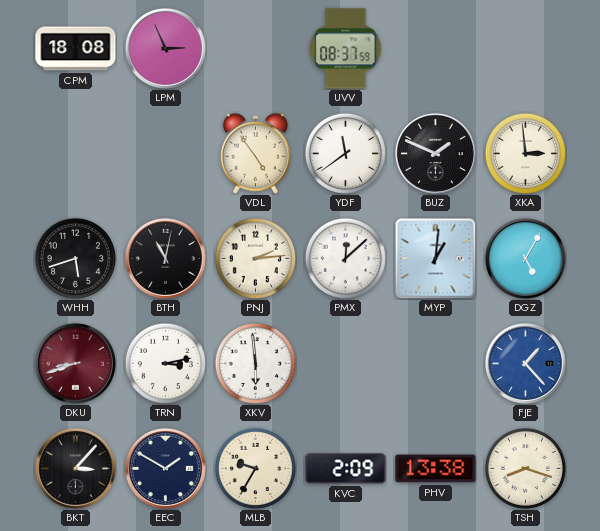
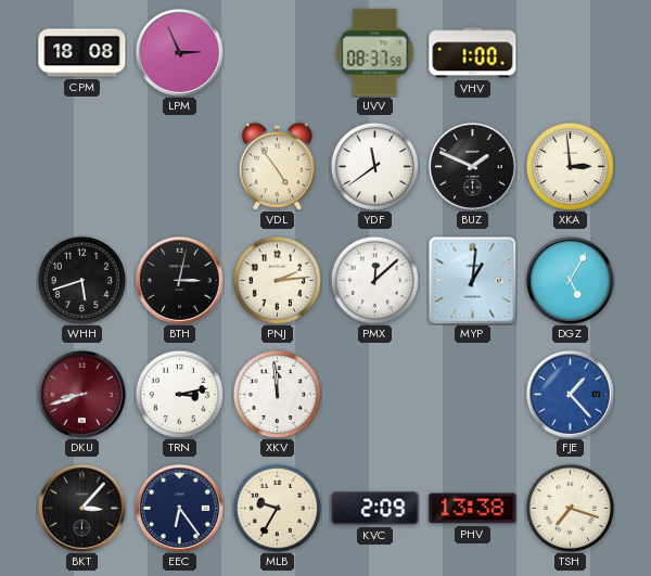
VHV: none -> 1:00 (473, 53)
BTH: 11:02 -> 3:02 (179, 280)
XKV: 5:59 -> 11:59 (277, 394)
EEC: 1:50 -> 6:24 (179, 508)
TSH: 8:18 -> 7:18 (570, 508)
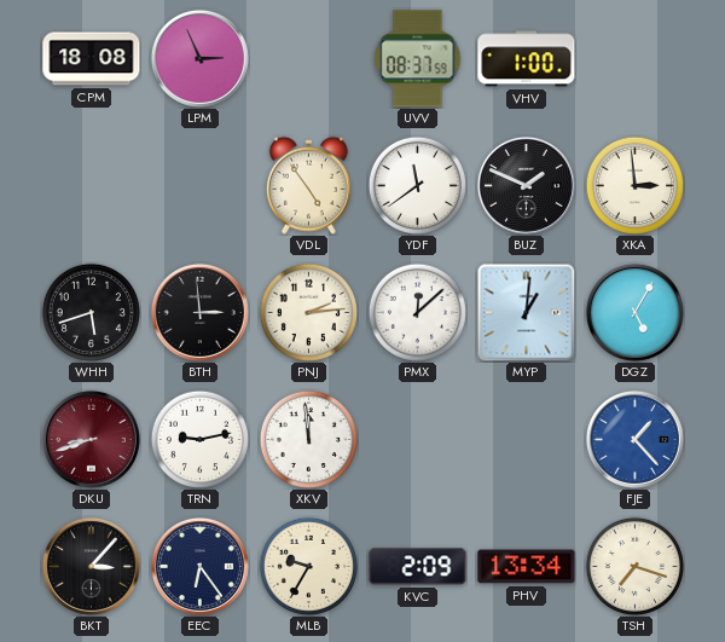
BTH: 3:02 -> 2:59 (199, 312)
TRN: 3:13 -> 9:13 (199, 439)
PHV: 13:38 -> 13:34 (527, 567)
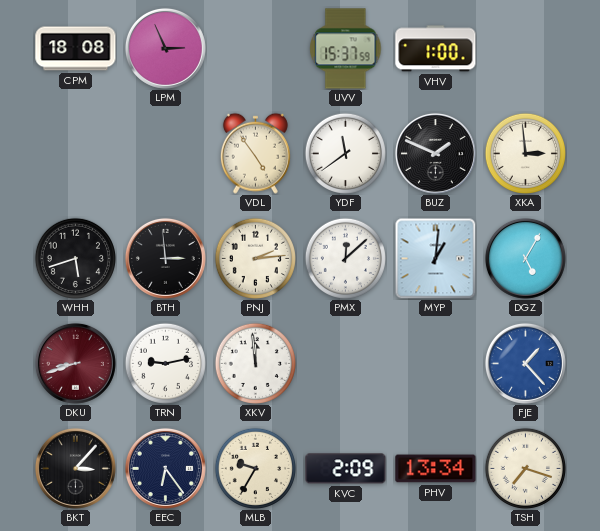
UVV: 08:37 -> 15:37 (346, 49)
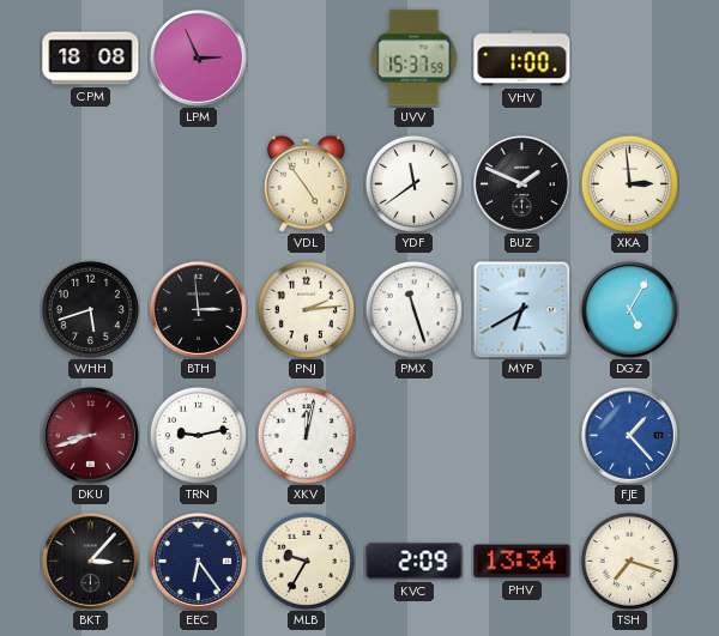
PMX: 12:08 -> 11:27 (413, 309)
MYP: 1:01 -> 6:40 (521, 309)
XKV: 11:59 -> 12:02 (306, 435)
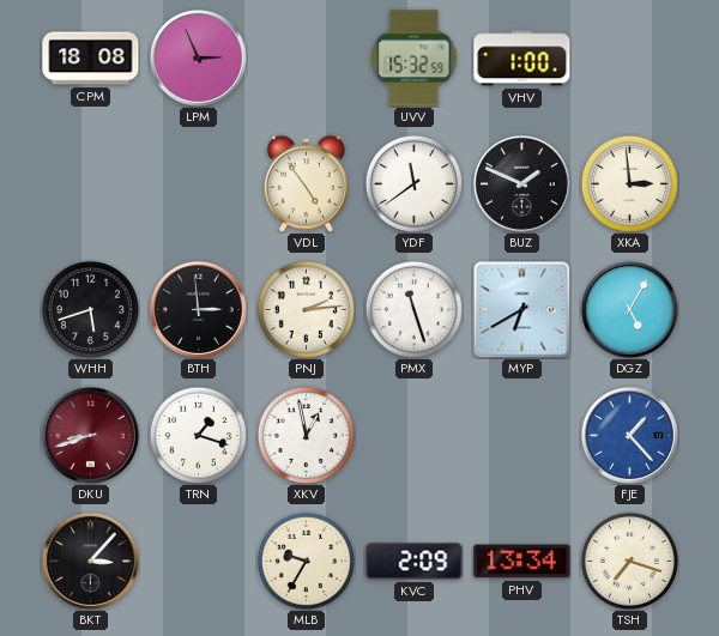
UVV: 15:37 -> 15:32 (415, 59)
TRN: 9:13 -> 1:18 (198, 435)
XKV: 12:02 -> 12:58 (306, 435)
EEC: 6:24 -> none (198, 561)
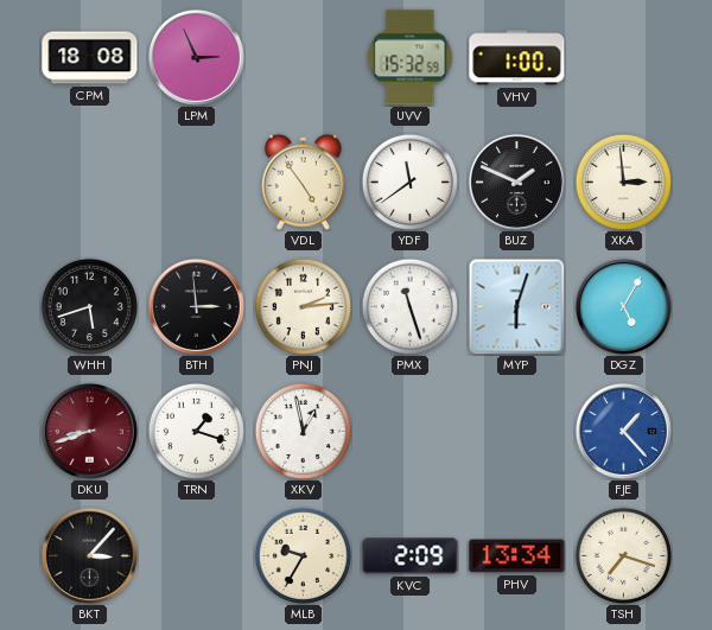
MYP: 6:40 -> 6:03 (516, 306)
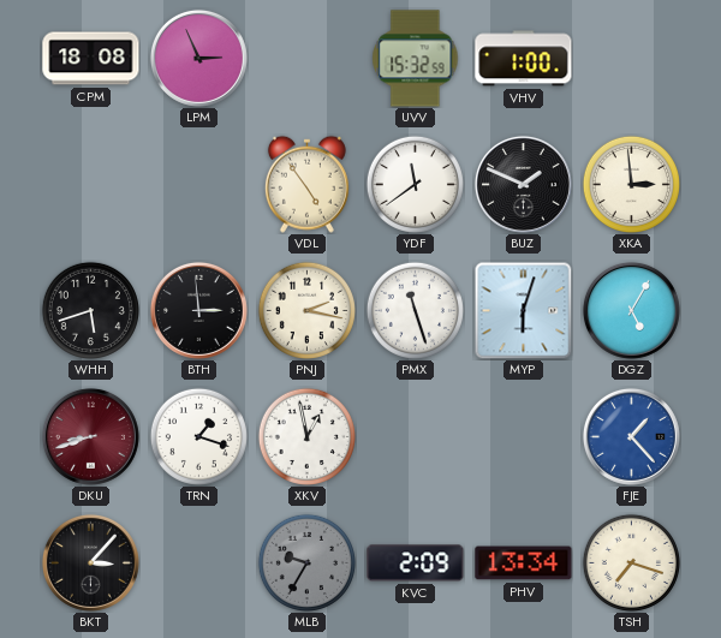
PNJ: 2:14 -> 2:17 (306, 310)
MLB dial: cream -> grey (306, 562)
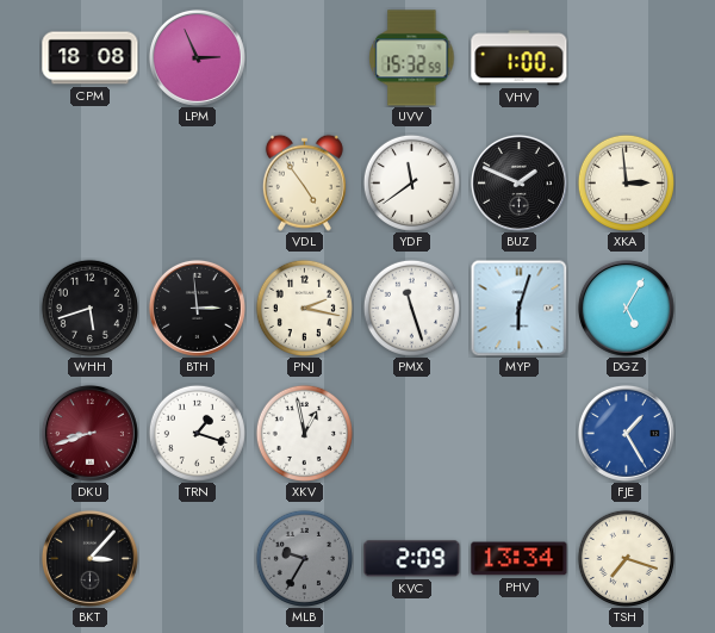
FJE: 1:23 -> 1:25 (626, 433)
